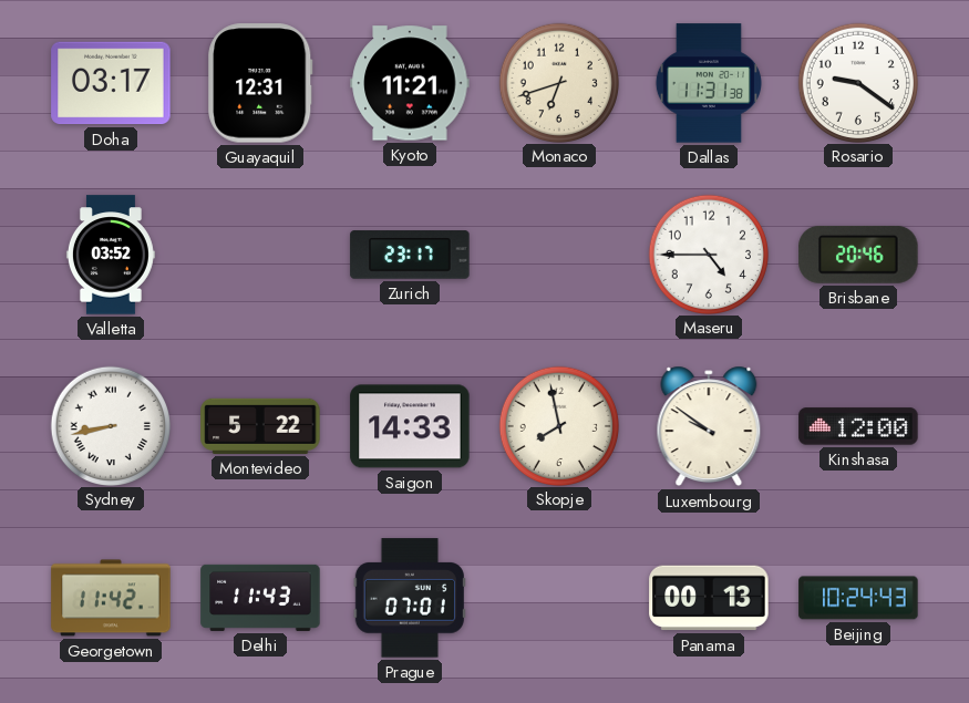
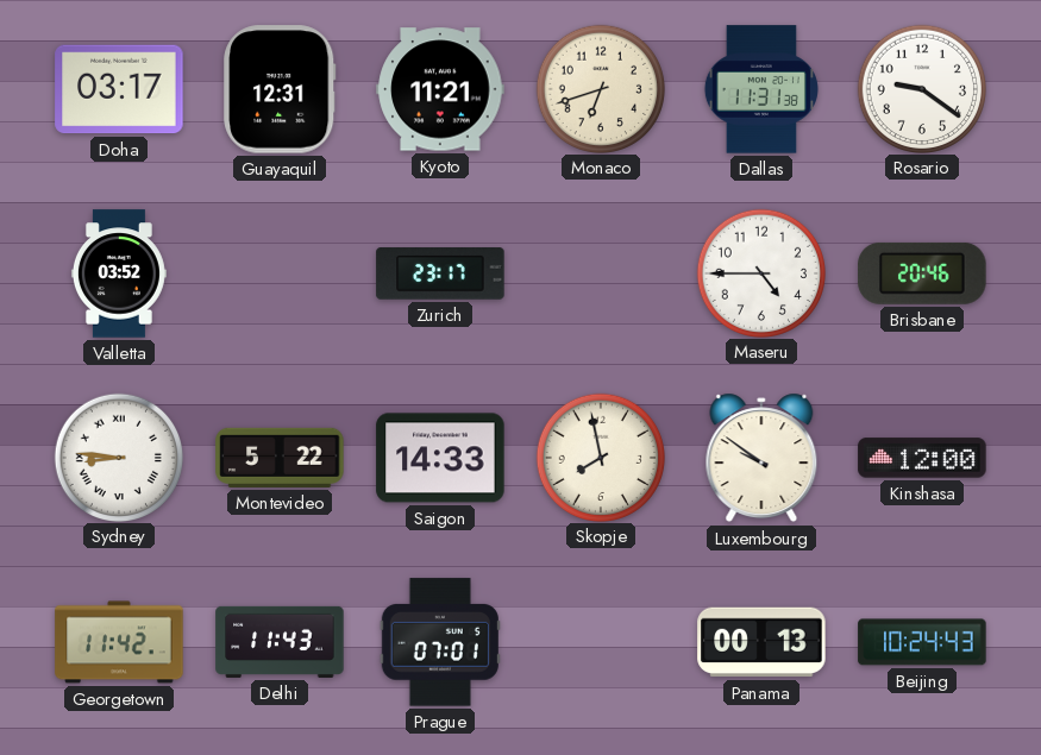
Sydney: 8:43 -> 8:46 (118, 457)
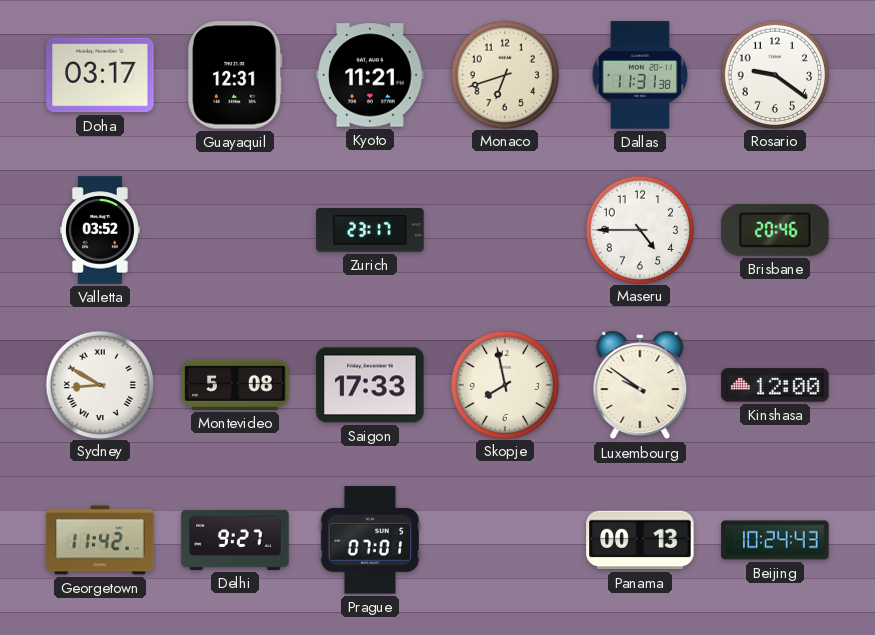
Sydney: 8:46 -> 8:50 (99, 384)
Montevideo: 5:22 -> 5:08 (235, 385)
Saigon: 14:33 -> 17:33 (370, 385)
Delhi: 11:43 -> 9:27 (235, 540)
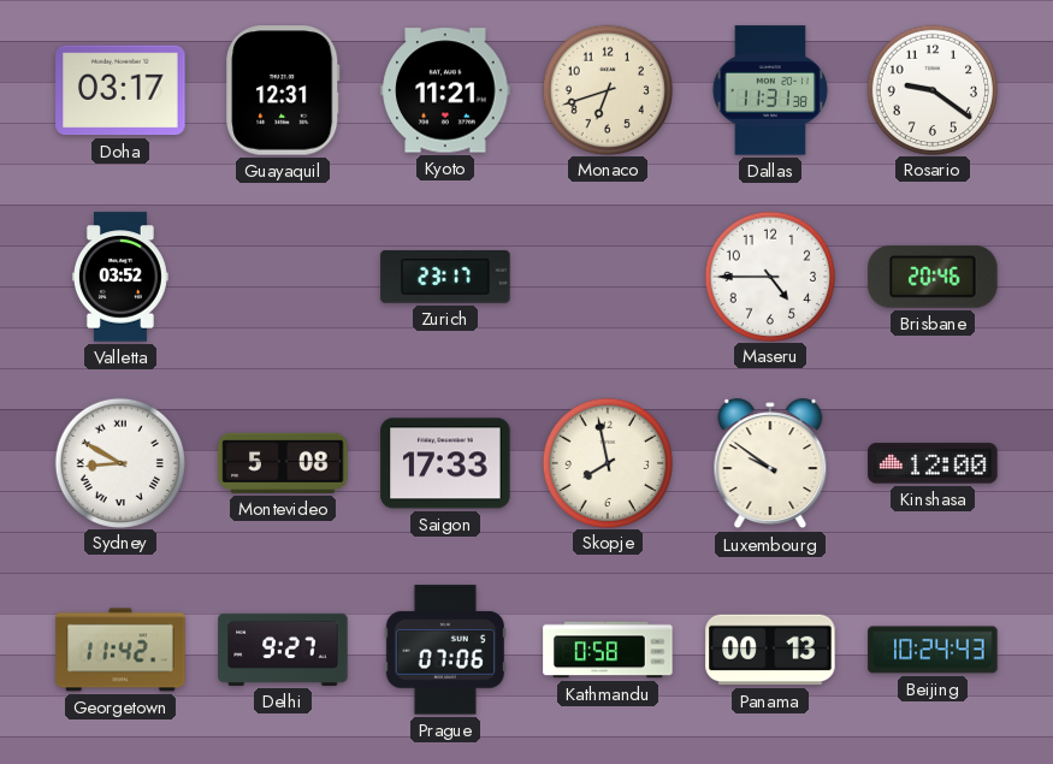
Prague: 07:01 -> 07:06 (445, 650)
Kathmandu: none -> 0:58 (608, 650)
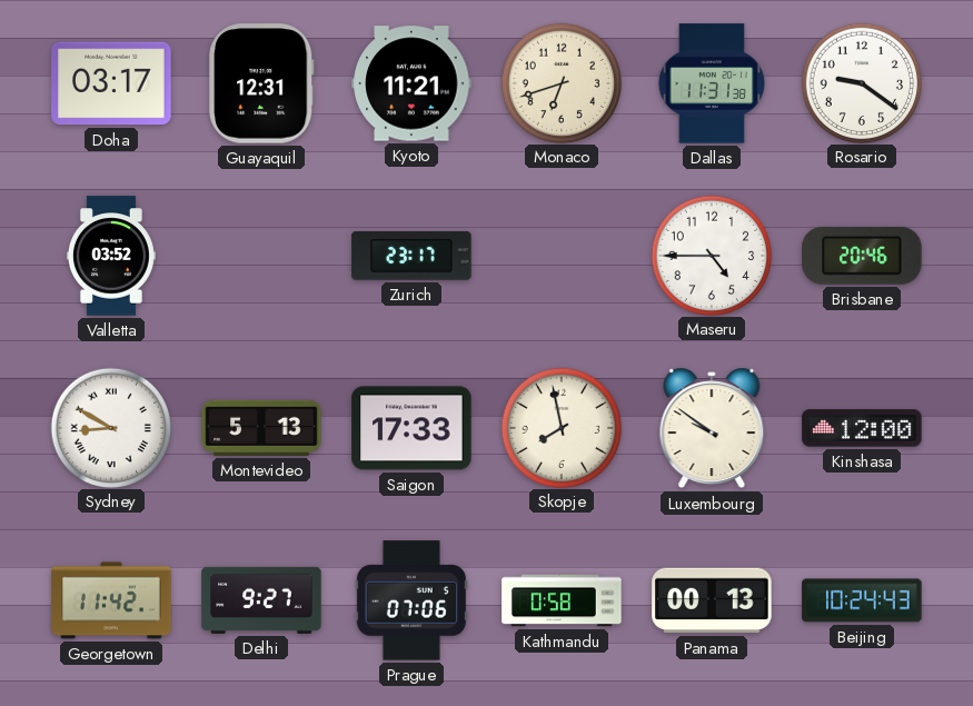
Montevideo: 5:08 -> 5:13 (261, 428)
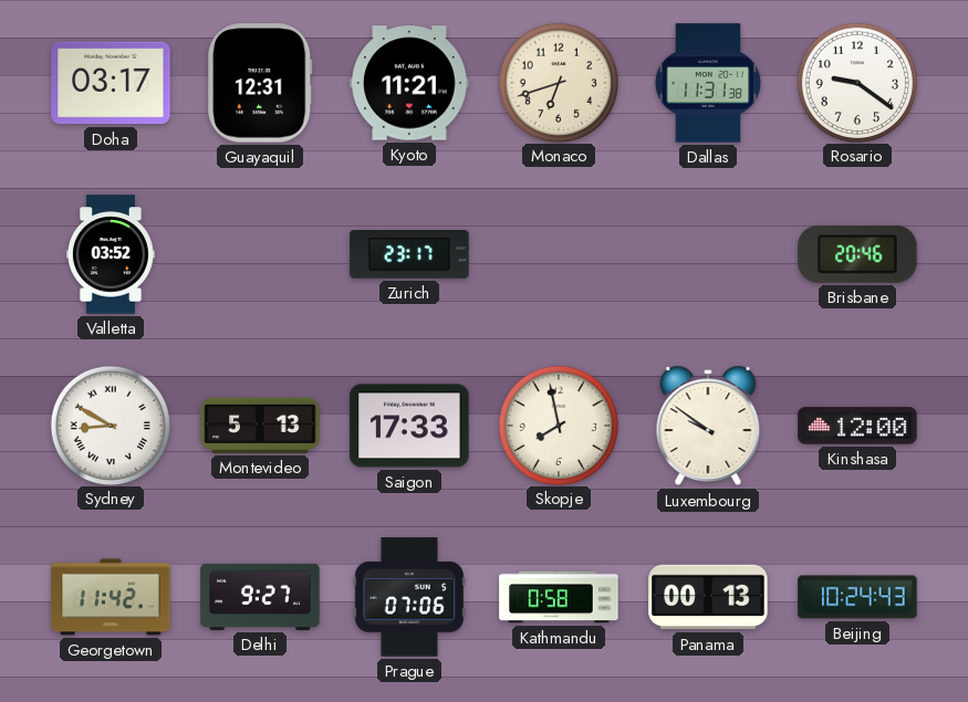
Maseru: 4:45 -> none (711, 255)
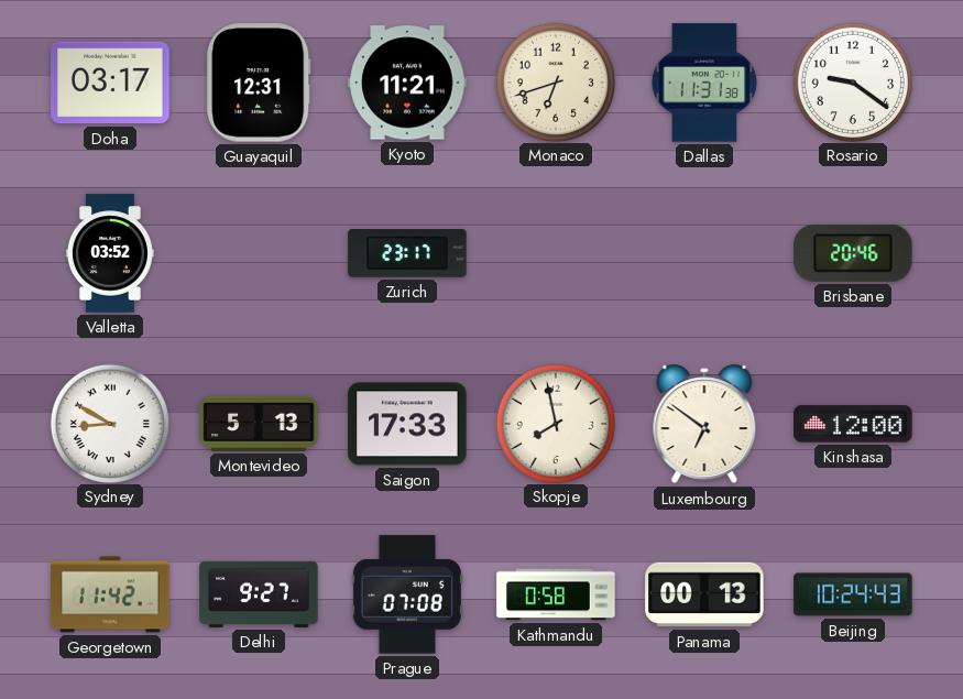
Luxembourg: 9:51 -> 6:51 (704, 424)
Prague: 07:06 -> 07:08 (407, 594)
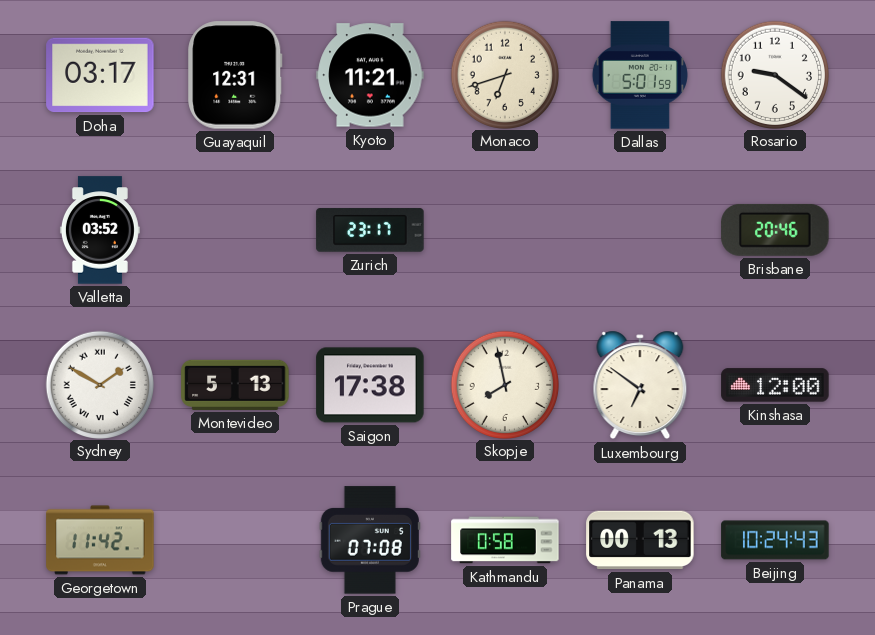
Dallas: 11:31 -> 5:01 (640, 75)
Sydney: 8:50 -> 1:50 (99, 384)
Saigon: 17:33 -> 17:38 (370, 385)
Delhi: 9:27 -> none (259, 594)
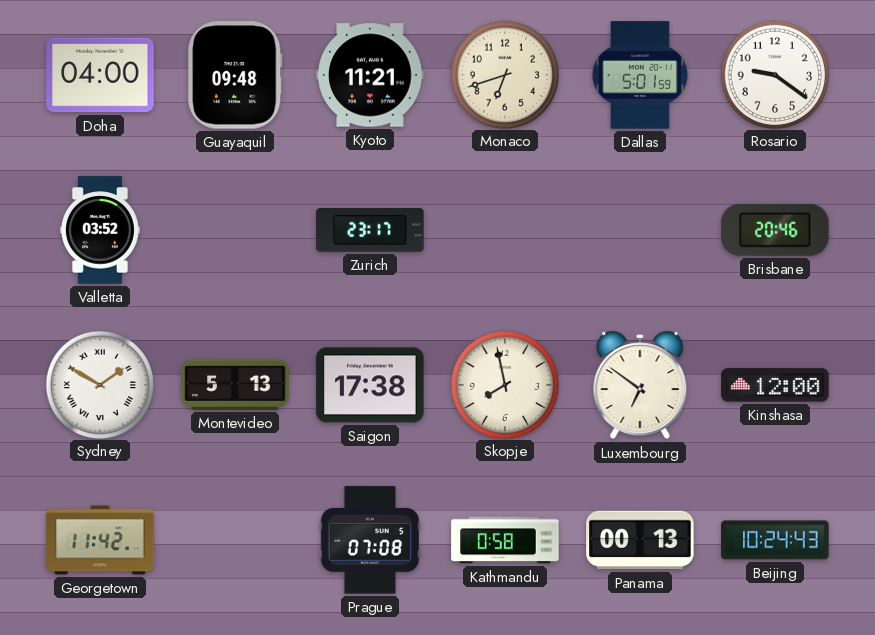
Doha: 03:17 -> 04:00 (100, 75)
Guayaquil: 12:31 -> 09:48 (235, 75)
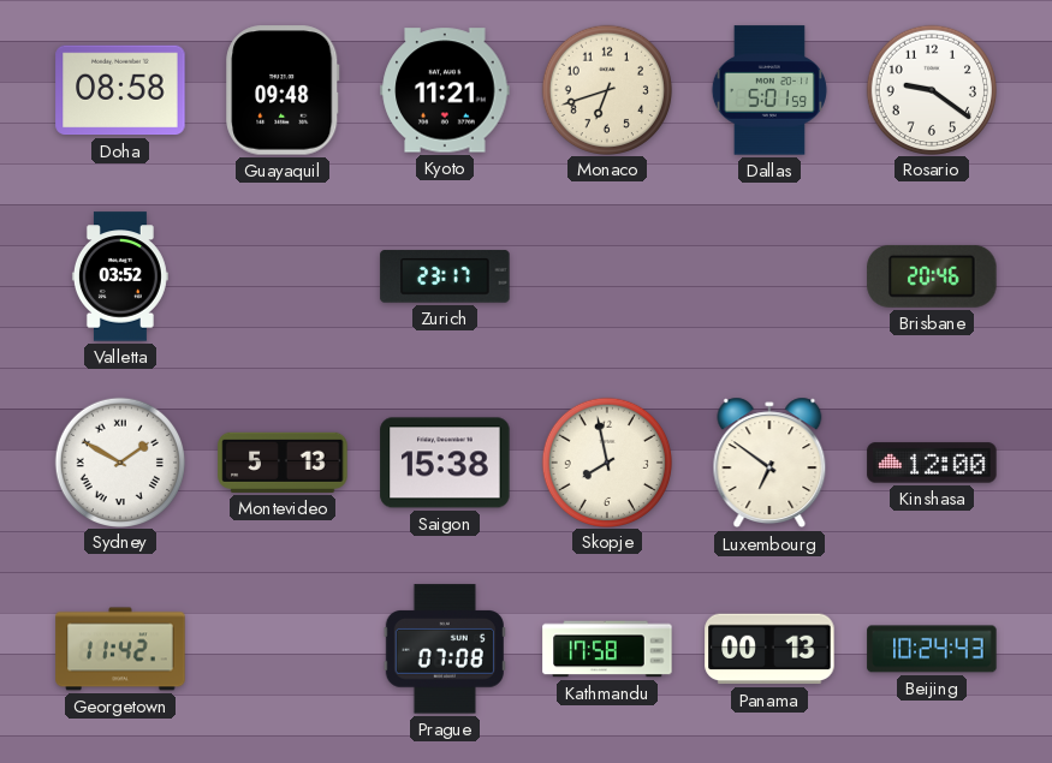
Doha: 04:00 -> 08:58 (120, 90)
Saigon: 17:38 -> 15:38 (445, 463)
Kathmandu: 0:58 -> 17:58 (607, 649)
